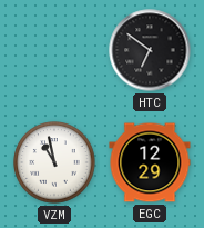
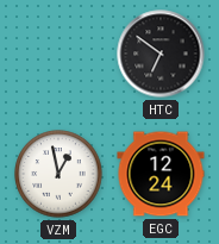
VZM: 10:58 -> 12:58 (58, 174)
EGC: 12:29 -> 12:24 (161, 174)
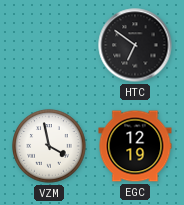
VZM: 12:58 -> 3:58 (49, 146)
EGC: 12:24 -> 12:19 (135, 146)
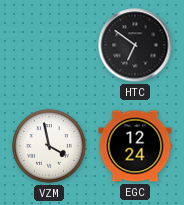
EGC: 12:19 -> 12:24 (135, 146)
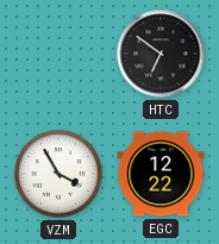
VZM: 3:58 -> 3:55 (58, 174)
EGC: 12:24 -> 12:22 (161, 174)
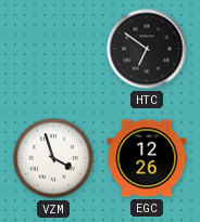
VZM: 3:55 -> 3:57 (53, 158)
EGC: 12:22 -> 12:26 (147, 158)
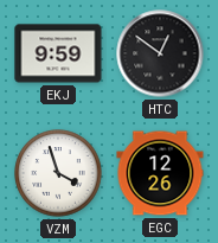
EKJ: none -> 9:59 (58, 53)
HTC: 6:51 -> 12:51 (160, 53)
